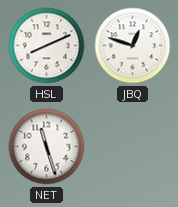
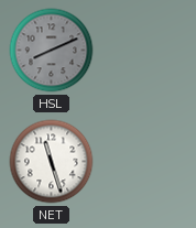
HSL dial: white -> grey (52, 51)
JBQ: 12:48 -> none (133, 46)
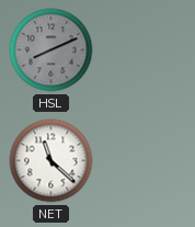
NET: 11:27 -> 11:22 (51, 161)
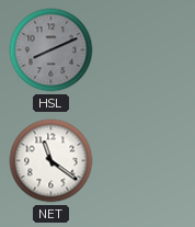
NET: 11:22 -> 11:21 (51, 161)
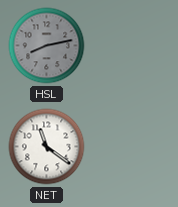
HSL: 8:11 -> 8:13 (47, 46)
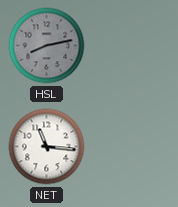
NET: 11:21 -> 11:16 (47, 147)
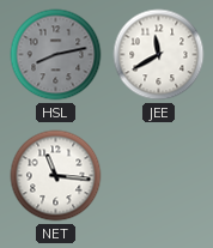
JEE: none -> 11:40 (159, 55)
